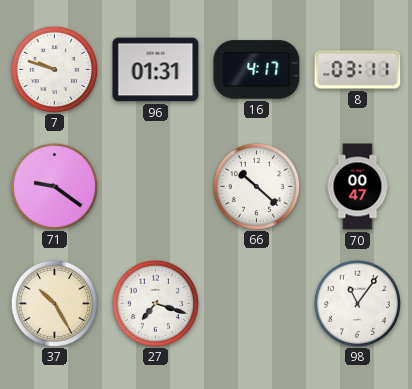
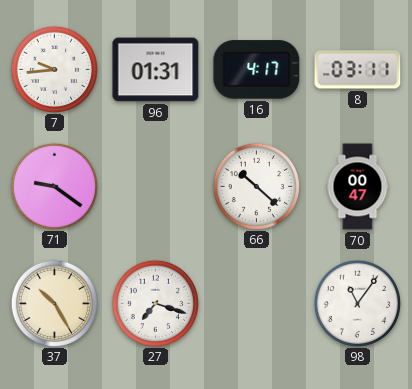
7: 9:48 -> 9:44 (54, 69)
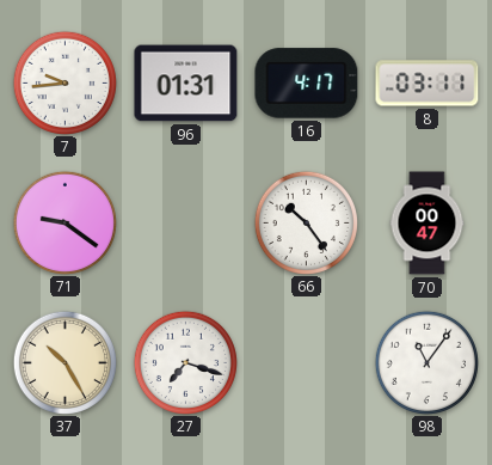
66: 10:22 -> 10:24 (306, 222)
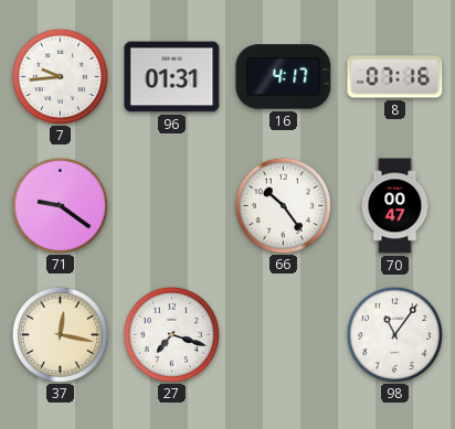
8: 03:11 -> 07:16 (395, 77)
37: 10:25 -> 12:17 (60, 334)
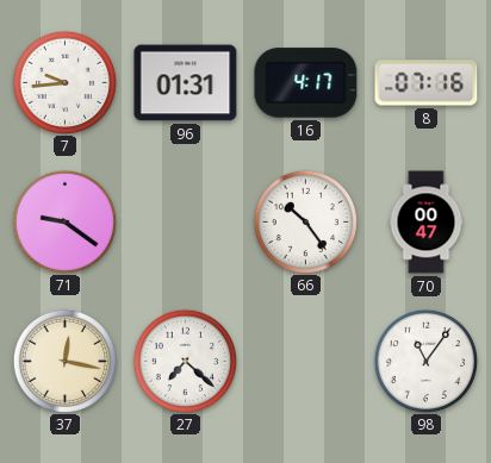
27: 7:18 -> 7:22 (185, 361)
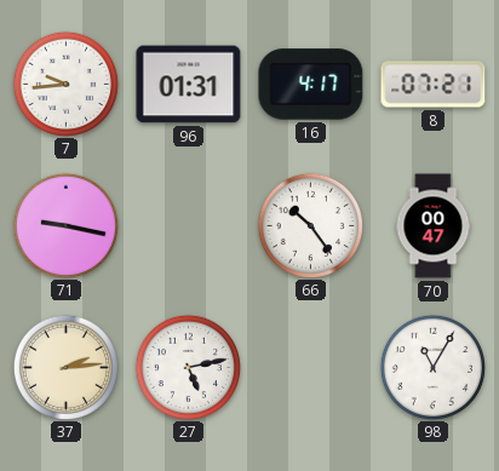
8: 07:16 -> 07:21 (434, 85)
71: 9:21 -> 9:17 (65, 225)
37: 12:17 -> 2:14 (65, 367)
27: 7:22 -> 5:13 (188, 367)
98: 11:06 -> 11:05 (432, 367)
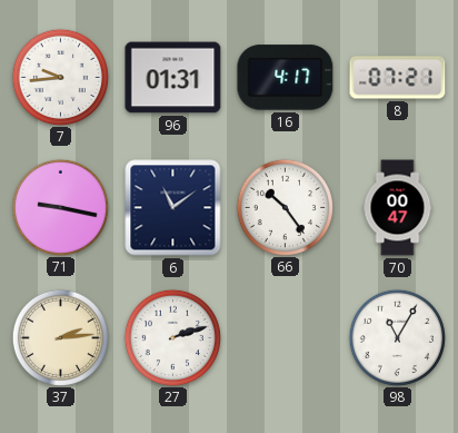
6: none -> 11:09 (173, 208)
27: 5:13 -> 2:12 (172, 337)
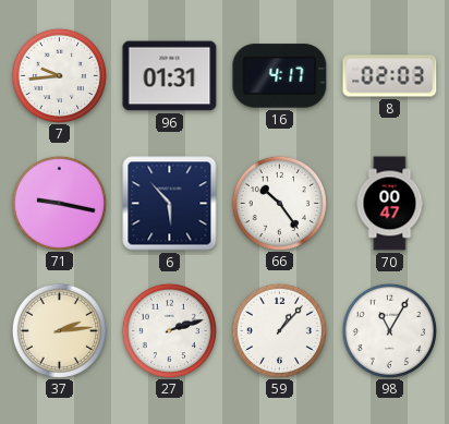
8: 07:21 -> 02:03 (390, 76)
6: 11:09 -> 5:53 (170, 204)
59: none -> 1:07 (279, 330)
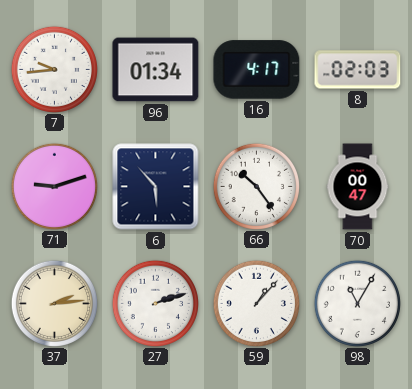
96: 01:31 -> 01:34 (156, 70)
71: 9:17 -> 9:12 (54, 186)
